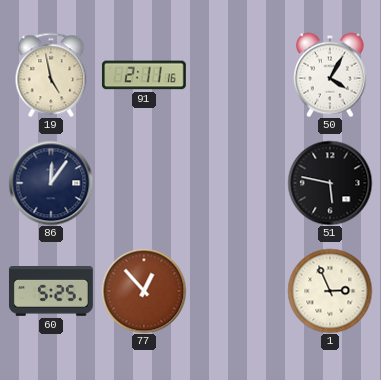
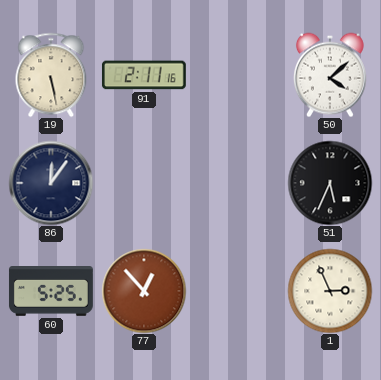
19: 4:58 -> 5:28 (51, 75)
50: 4:05 -> 4:08 (330, 75)
51: 5:47 -> 5:34 (330, 183)
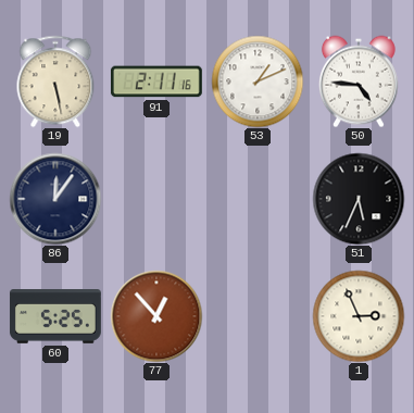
53: none -> 1:11 (258, 82)
50: 4:08 -> 4:46 (359, 82)
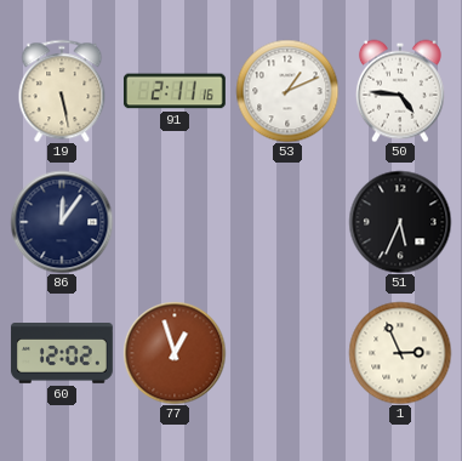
60: 5:25 -> 12:02 (62, 354)
77: 12:53 -> 12:57 (175, 353)
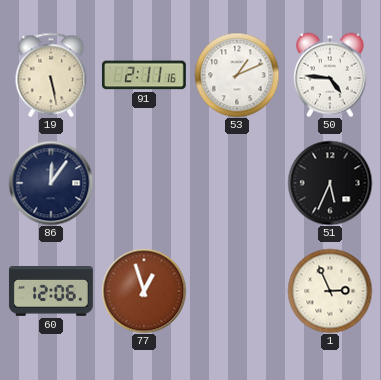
60: 12:02 -> 12:06 (51, 292)
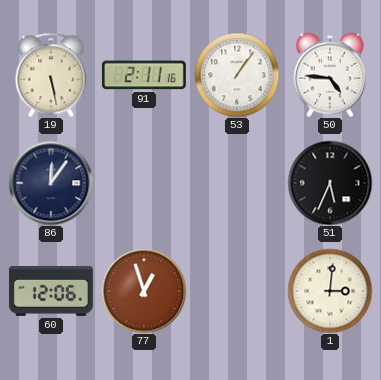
53: 1:11 -> 1:06 (237, 75)
1: 2:56 -> 3:01 (330, 291)
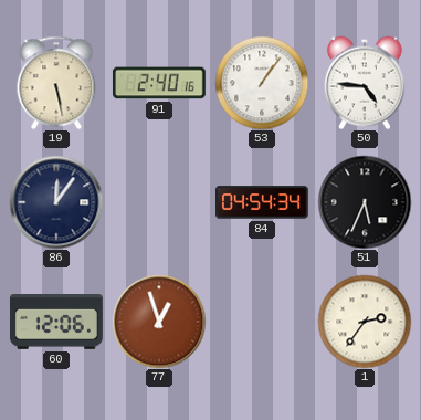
91: 2:11 -> 2:40 (159, 83)
84: none -> 04:54 (263, 202)
1: 3:01 -> 2:36 (365, 322)
